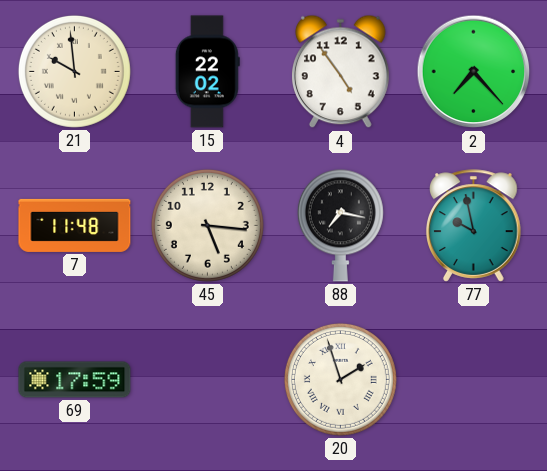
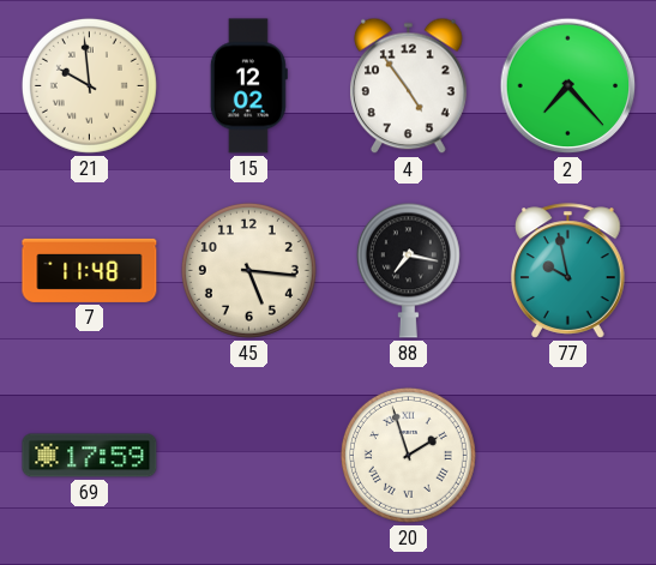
15: 22:02 -> 12:02 (248, 86)
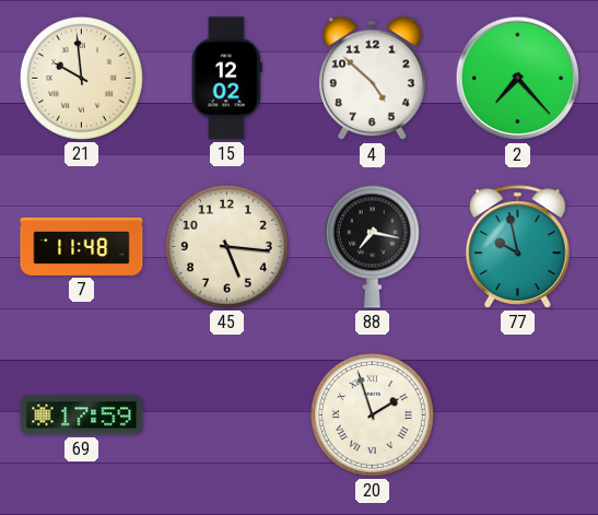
4: 4:54 -> 4:52 (373, 79)
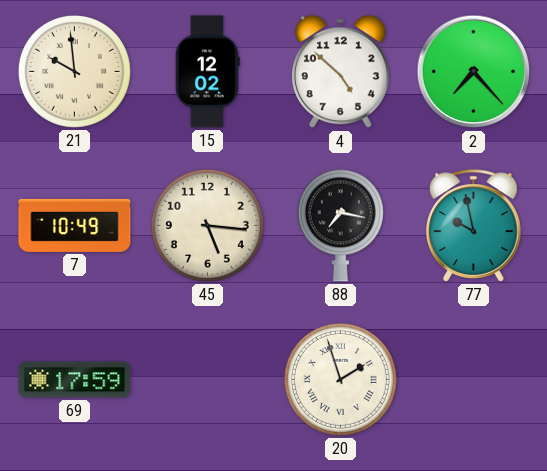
7: 11:48 -> 10:49 (75, 225)
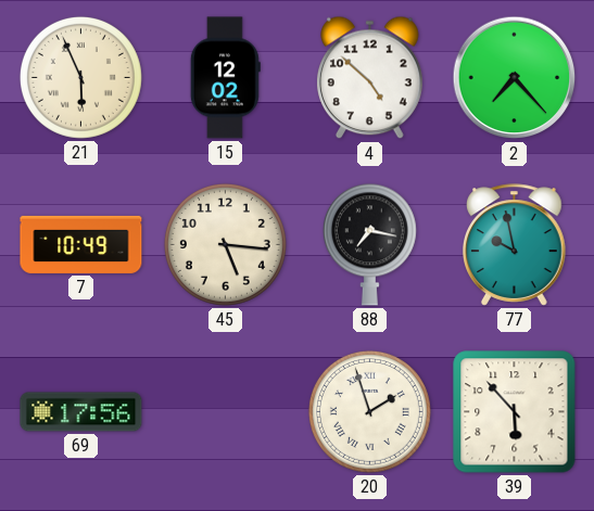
21: 9:59 -> 5:56 (80, 77)
69: 17:59 -> 17:56 (81, 412)
39: none -> 5:53 (515, 412)
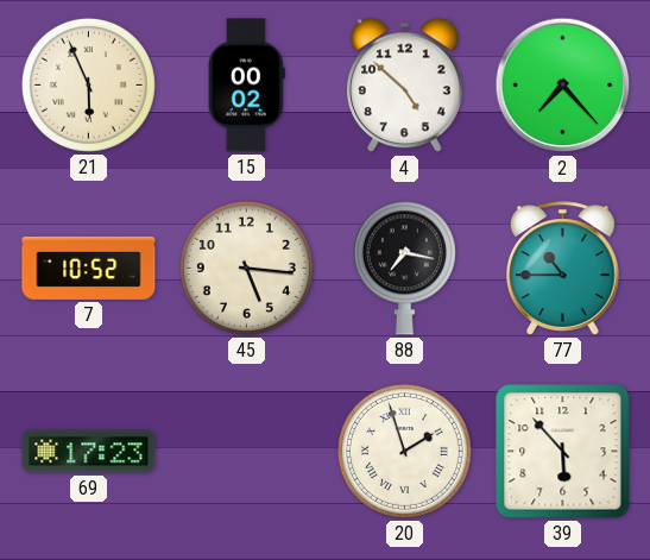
15: 12:02 -> 00:02 (246, 86)
7: 10:49 -> 10:52 (89, 268)
77: 9:58 -> 10:45 (563, 269)
69: 17:56 -> 17:23 (89, 452)
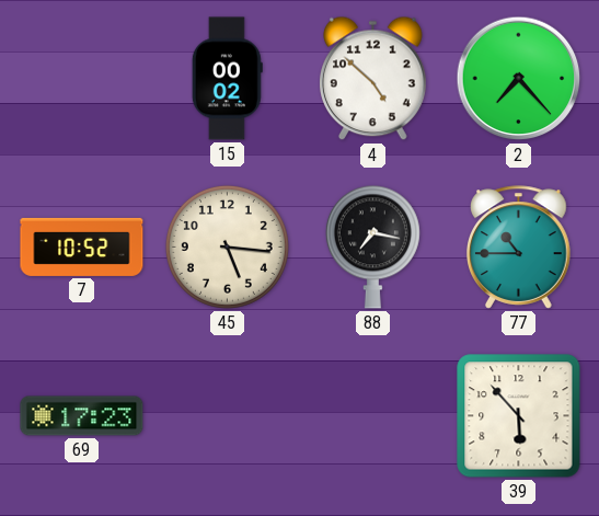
21: 5:56 -> none (88, 84)
20: 1:57 -> none (404, 451)
